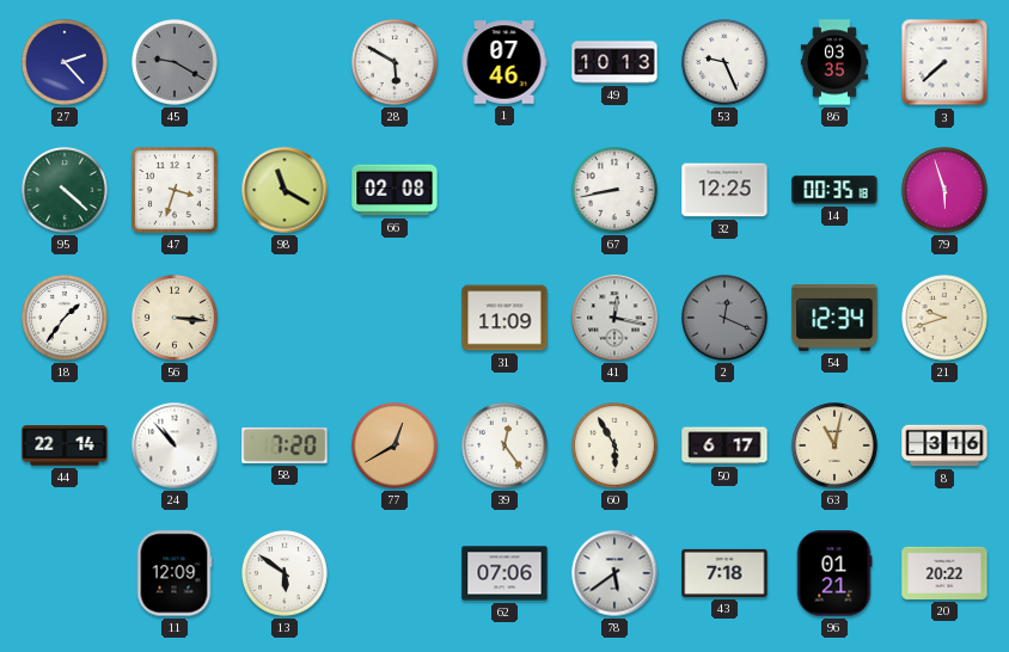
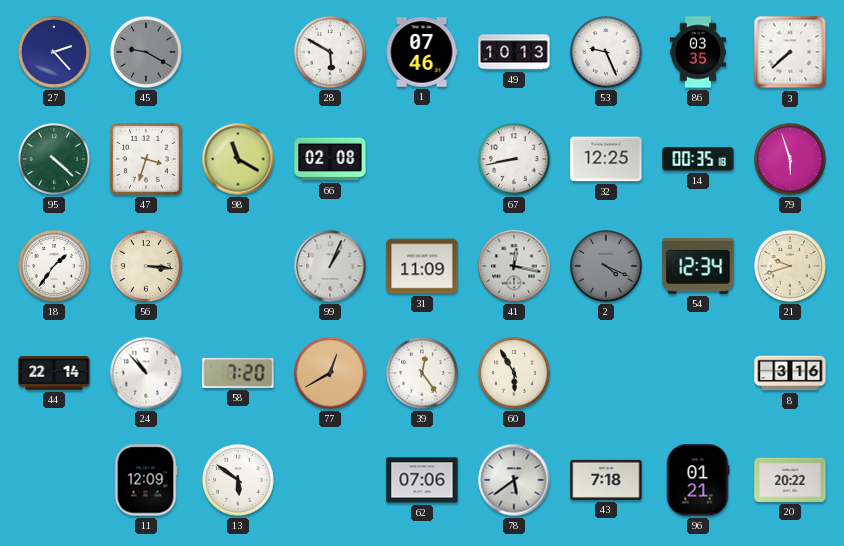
99: none -> 1:04 (330, 266)
2: 12:19 -> 4:19 (607, 267)
50: 6:17 -> none (724, 445)
63: 11:02 -> none (836, 447)
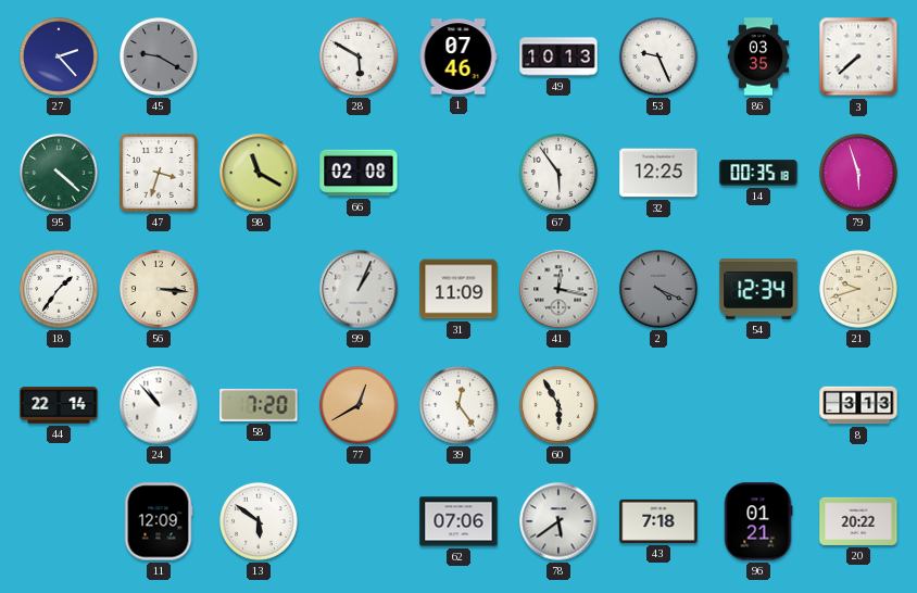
67: 8:43 -> 5:54 (560, 174)
8: 3:16 -> 3:13 (858, 405)
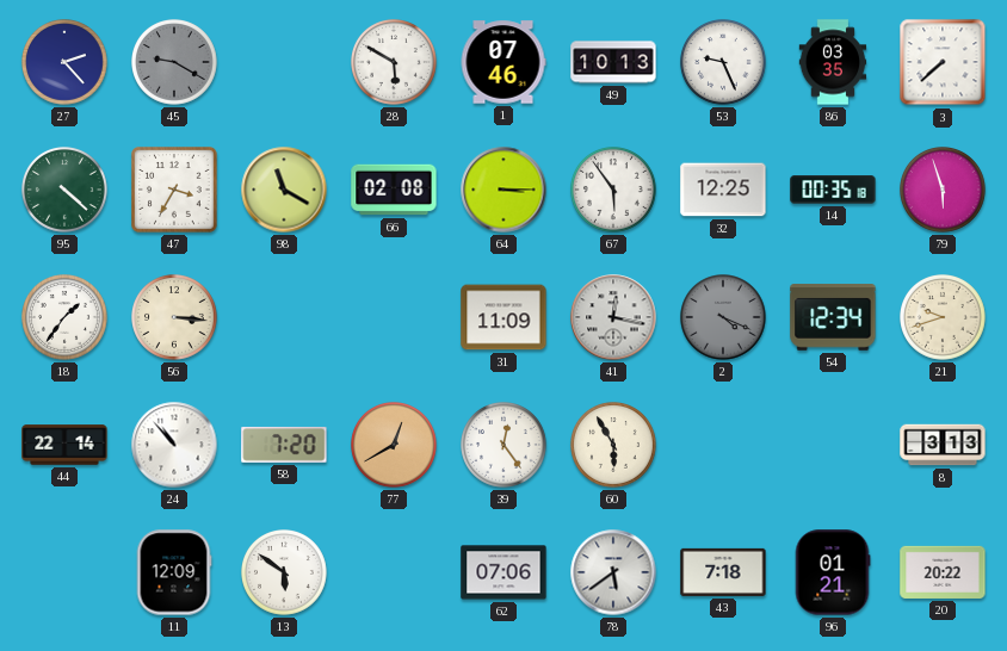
47: 3:33 -> 3:35 (175, 191)
64: none -> 3:15 (504, 190)
99: 1:04 -> none (359, 289)
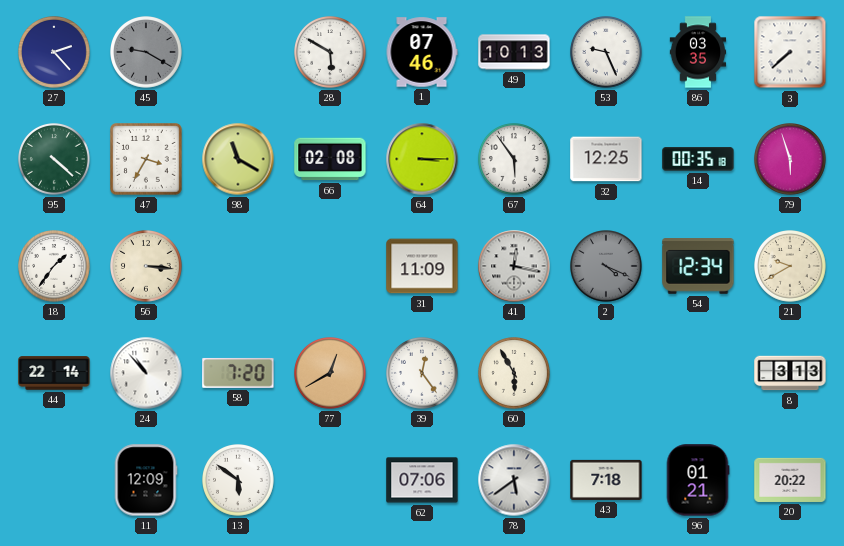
21: 9:42 -> 9:40 (791, 267)
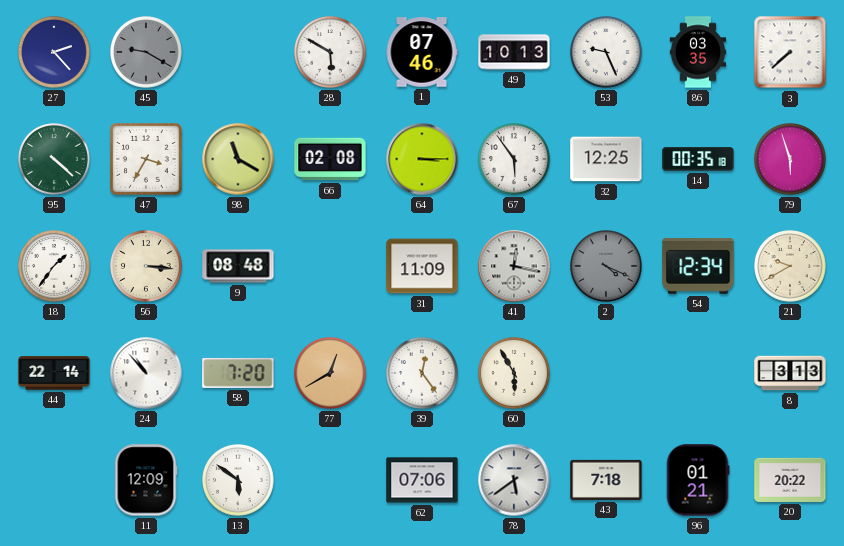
9: none -> 08:48 (238, 266)
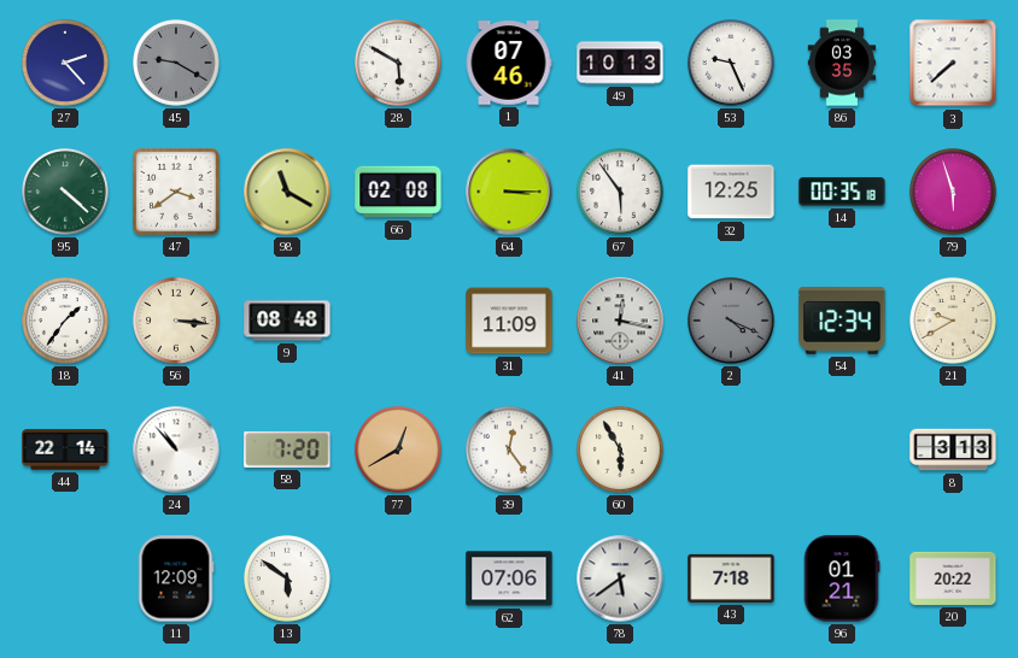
47: 3:35 -> 3:39 (177, 193)
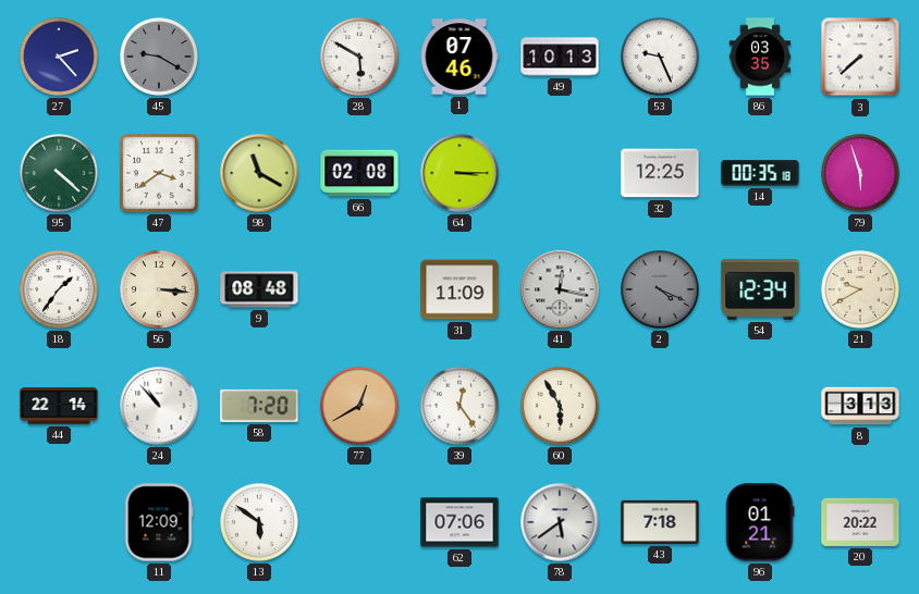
67: 5:54 -> none (621, 193)
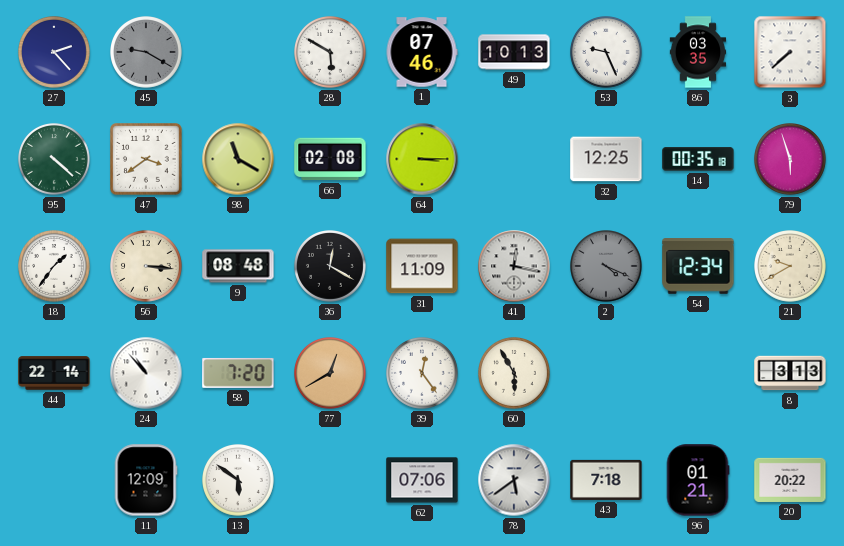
36: none -> 12:20 (331, 267)
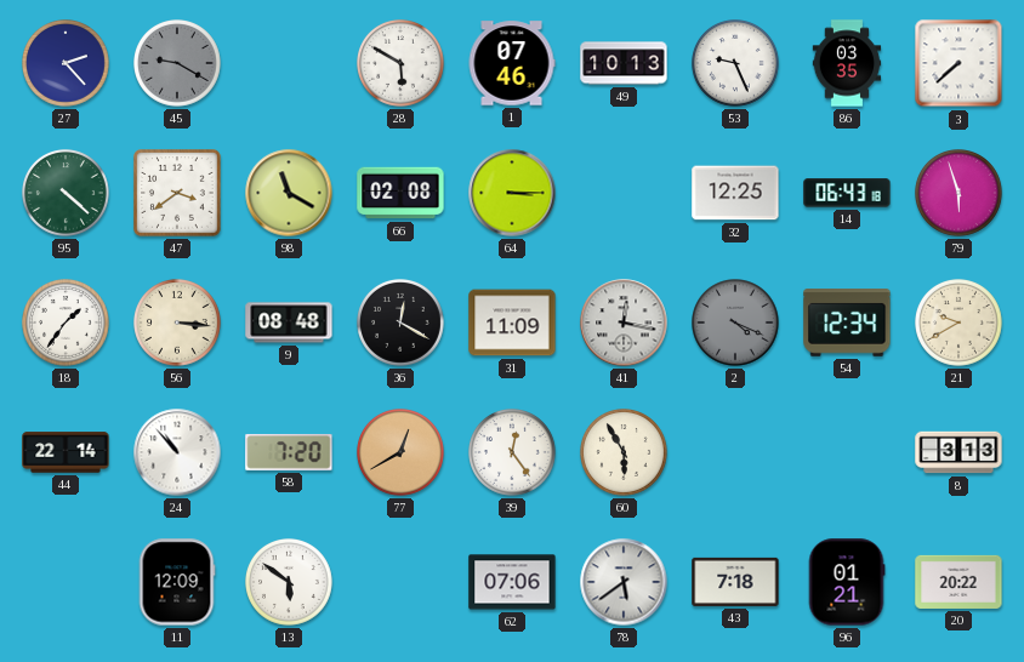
14: 00:35 -> 06:43 (847, 193)
